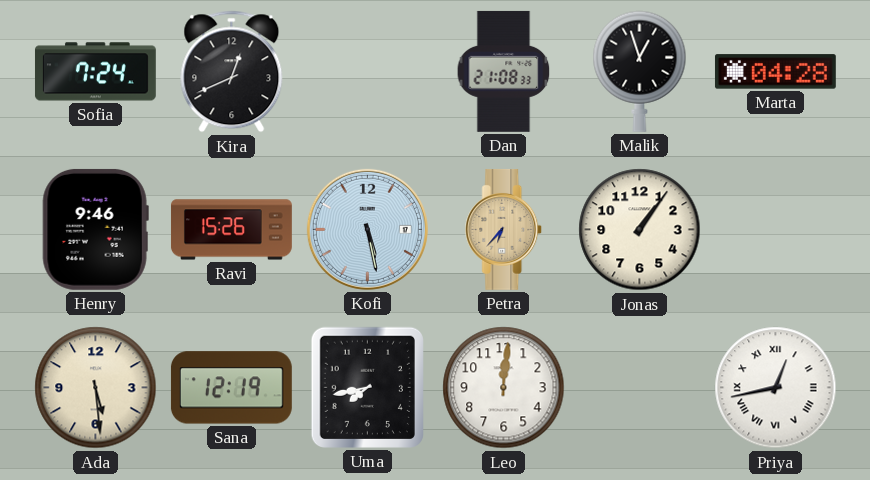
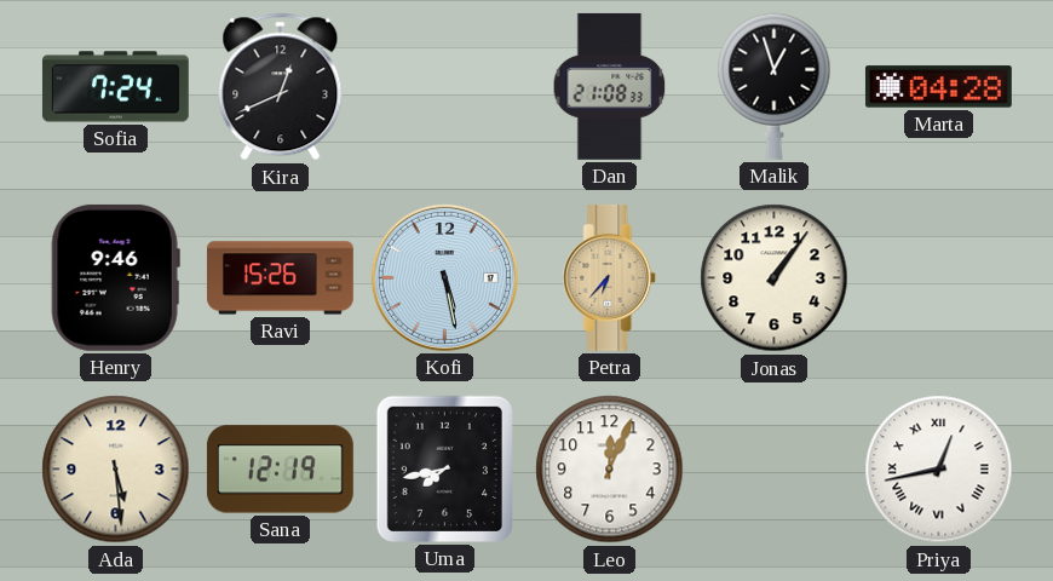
Leo: 12:01 -> 12:04 (610, 470)
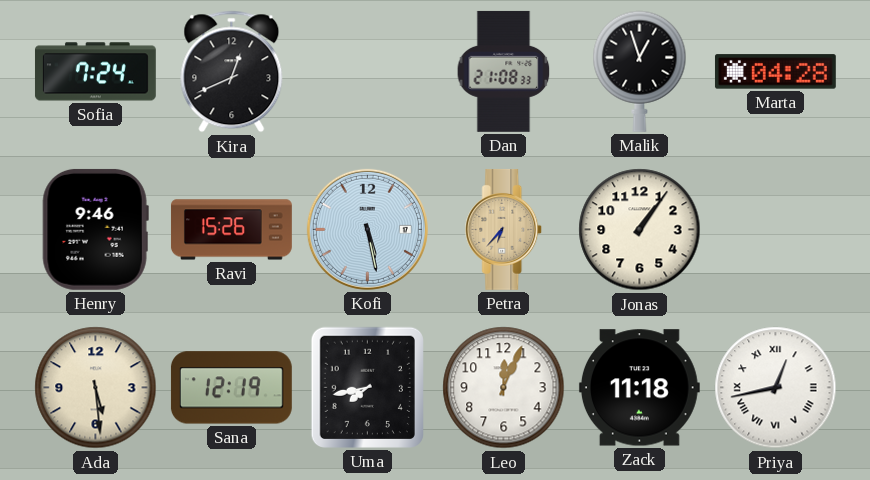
Zack: none -> 11:18 (639, 388)
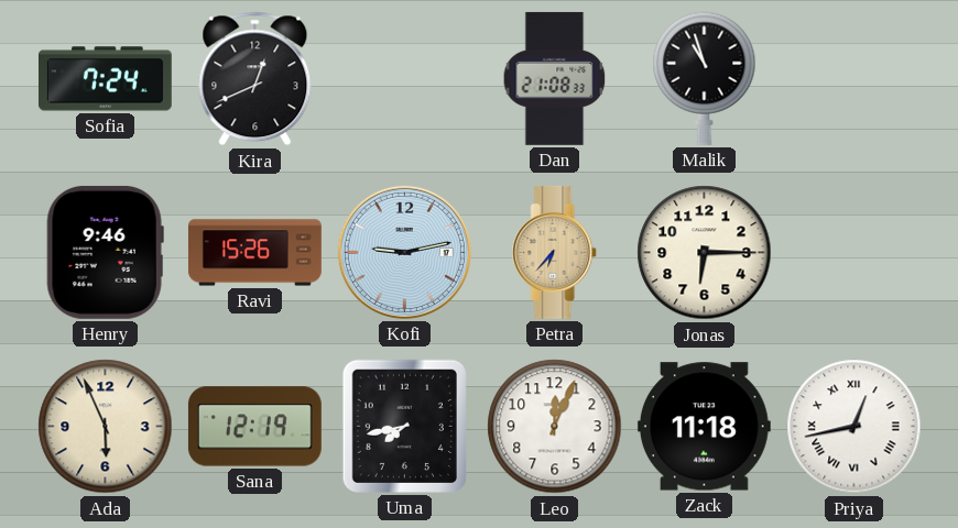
Malik: 12:57 -> 10:57 (705, 78)
Marta: 04:28 -> none (775, 72)
Kofi: 5:28 -> 9:13 (404, 252)
Jonas: 1:06 -> 6:15 (705, 253)
Ada: 5:29 -> 5:56 (106, 427)
